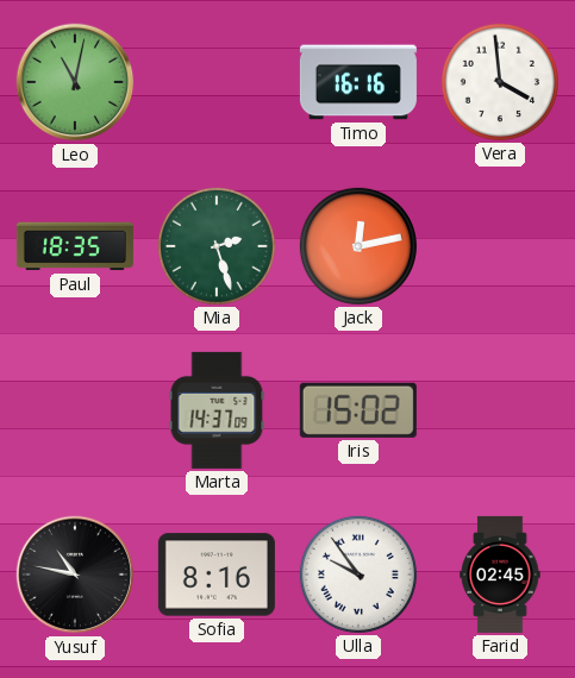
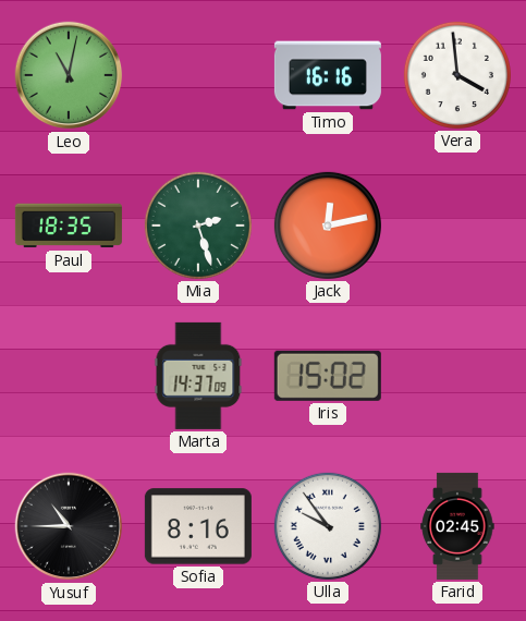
Yusuf: 10:47 -> 10:45 (69, 526)
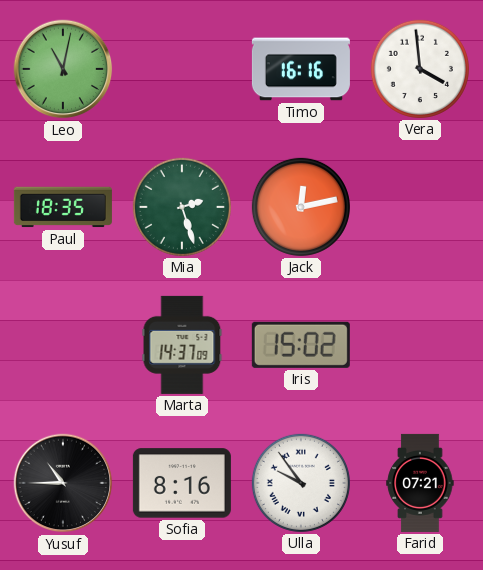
Farid: 02:45 -> 07:21 (420, 483)
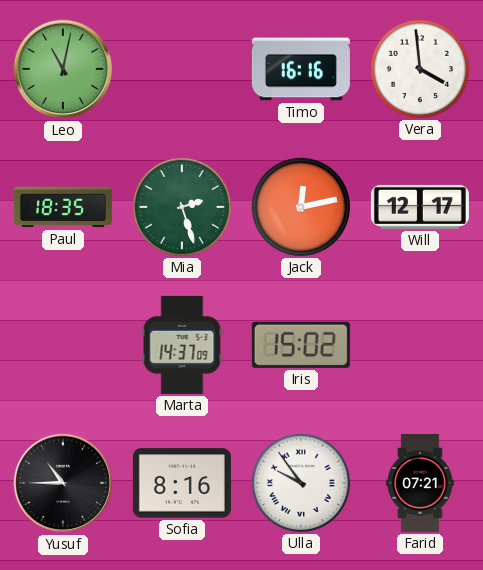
Will: none -> 12:17 (420, 207)
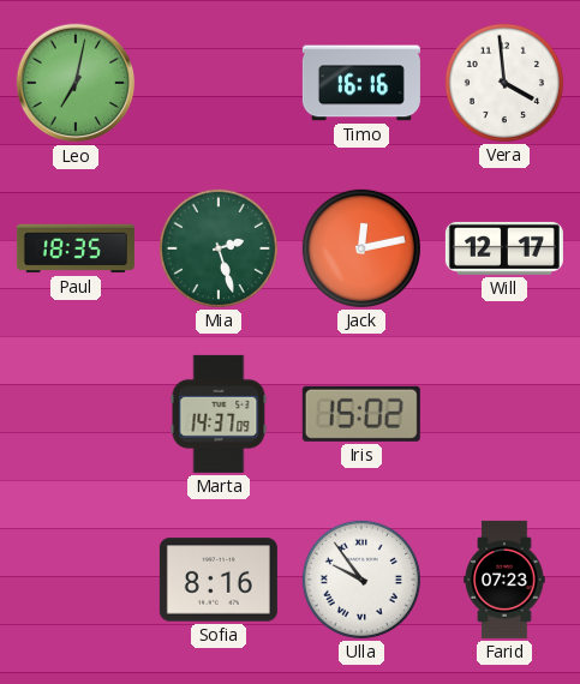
Leo: 11:02 -> 7:02 (76, 83)
Yusuf: 10:45 -> none (63, 483)
Farid: 07:21 -> 07:23 (504, 580)
